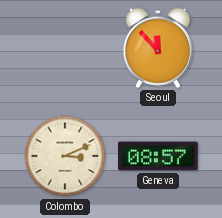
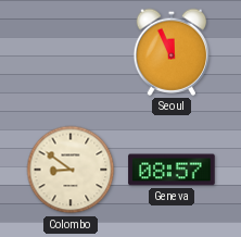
Seoul: 11:53 -> 11:56 (172, 52)
Colombo: 3:11 -> 8:51 (71, 170)
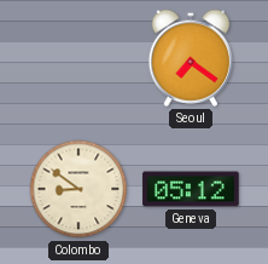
Seoul: 11:56 -> 7:21 (191, 58)
Geneva: 08:57 -> 05:12 (191, 189)
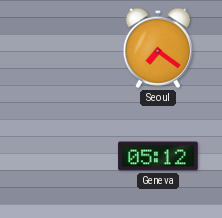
Colombo: 8:51 -> none (78, 189)
